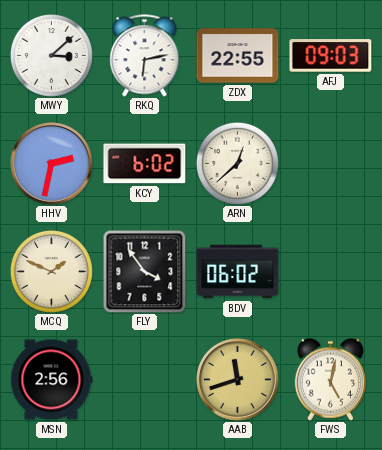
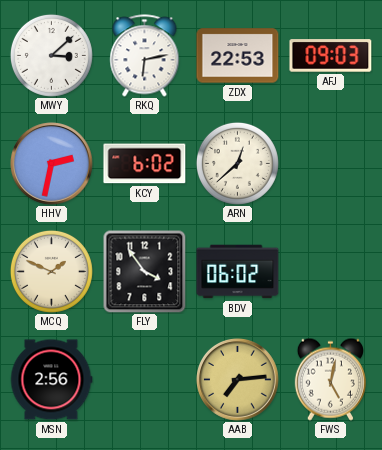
ZDX: 22:55 -> 22:53 (238, 56)
AAB: 11:42 -> 7:14 (238, 380)
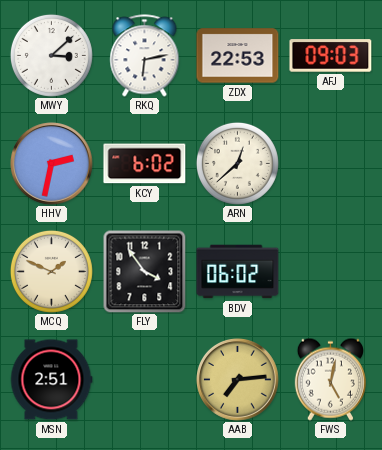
MSN: 2:56 -> 2:51 (51, 380)
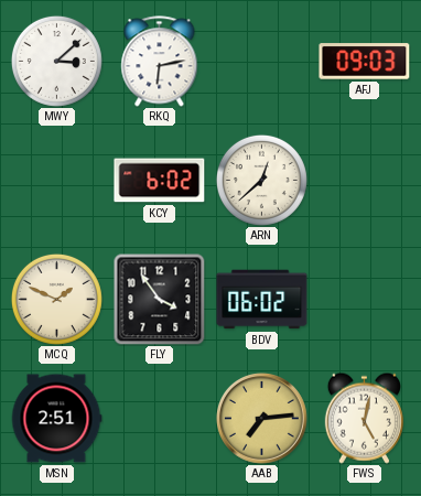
ZDX: 22:53 -> none (238, 56)
HHV: 2:32 -> none (52, 164)
